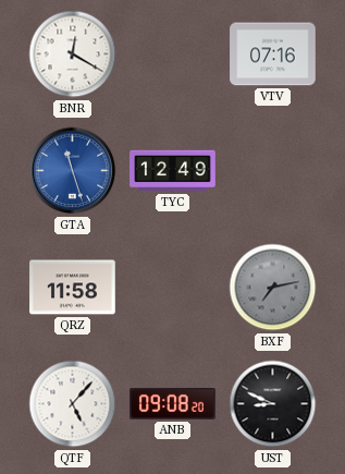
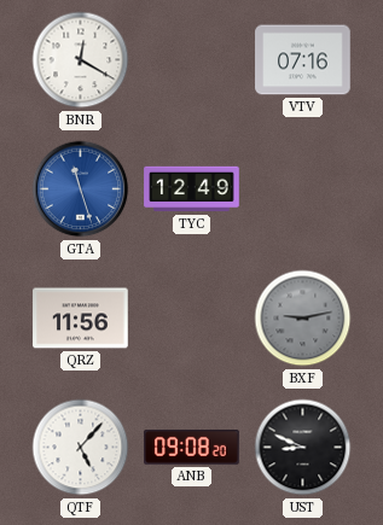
QRZ: 11:58 -> 11:56 (81, 319)
BXF: 7:13 -> 9:13 (303, 319)
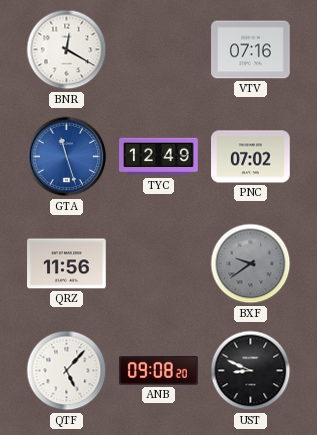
PNC: none -> 07:02 (251, 157)
BXF: 9:13 -> 9:39 (251, 264)
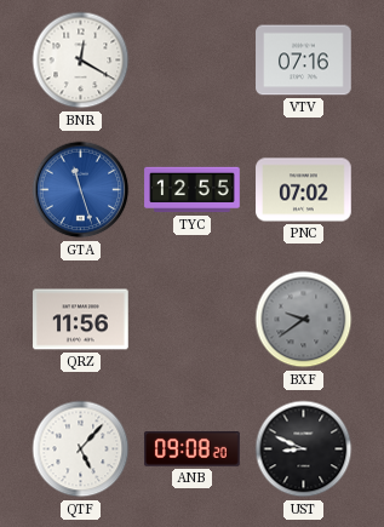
TYC: 12:49 -> 12:55 (193, 190)
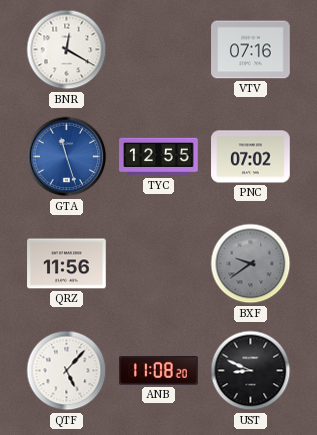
ANB: 09:08 -> 11:08 (159, 371)
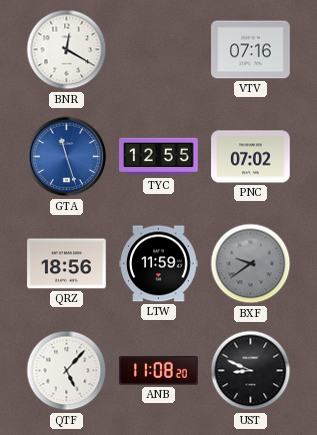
QRZ: 11:56 -> 18:56 (67, 264)
LTW: none -> 11:59 (159, 264)
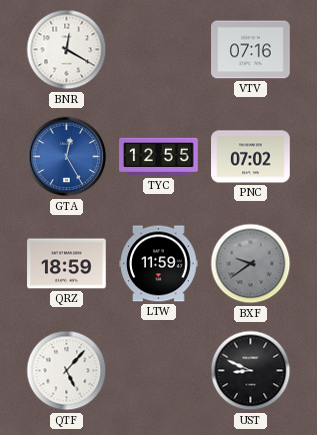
GTA: 11:27 -> 12:25 (67, 157)
QRZ: 18:56 -> 18:59 (67, 264)
ANB: 11:08 -> none (159, 371)
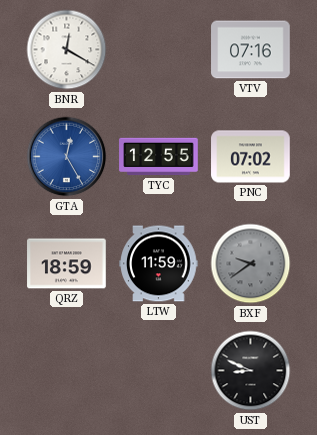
QTF: 5:07 -> none (67, 371)
